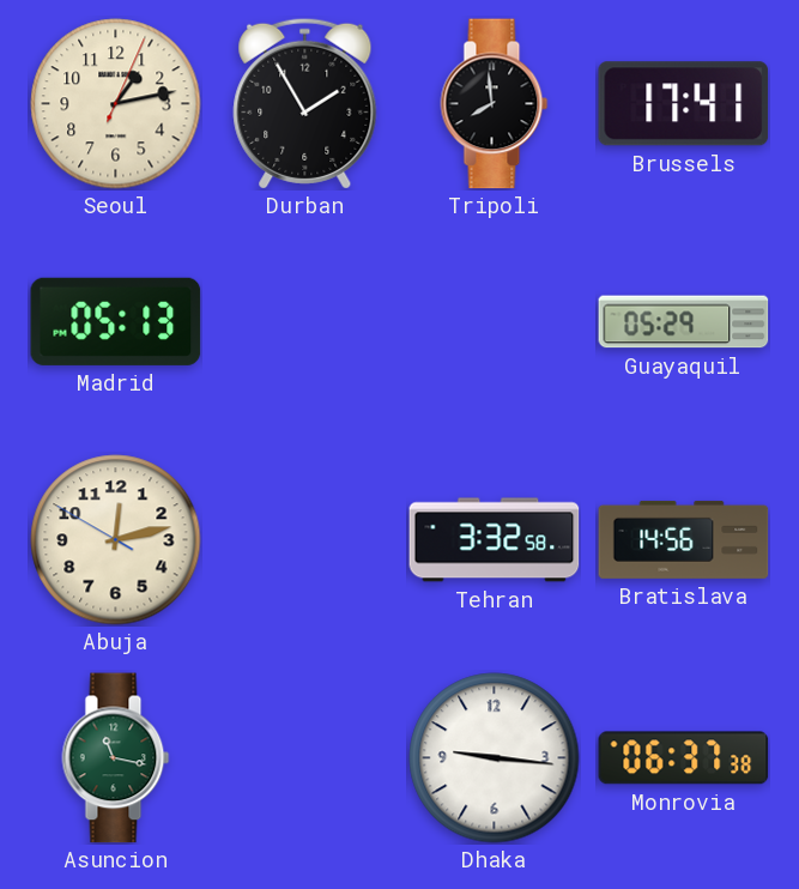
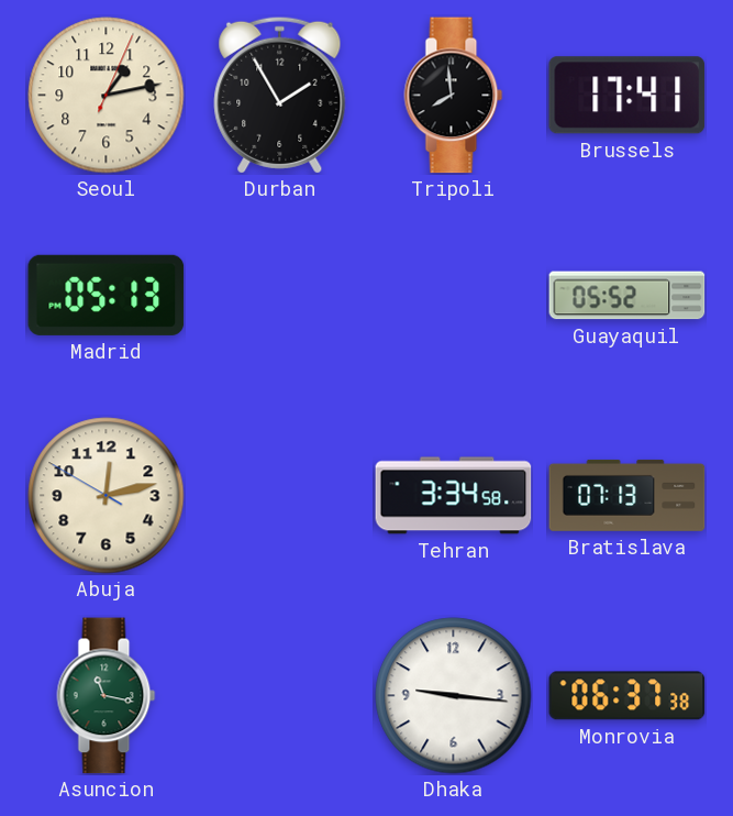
Guayaquil: 05:29 -> 05:52 (628, 296)
Tehran: 3:32 -> 3:34 (454, 496)
Bratislava: 14:56 -> 07:13 (628, 495)
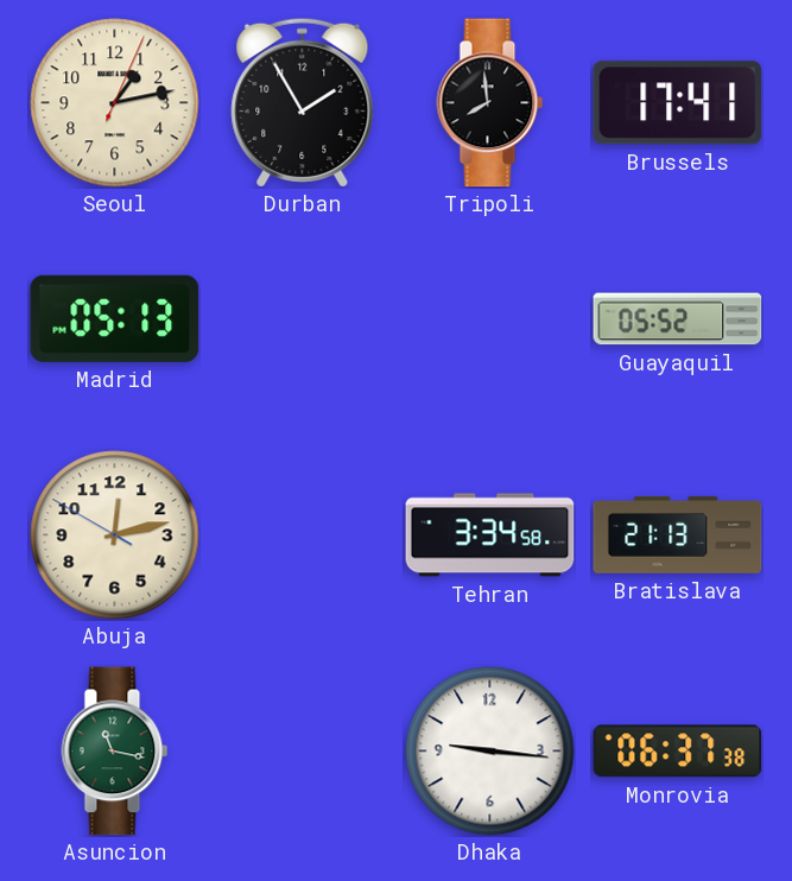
Bratislava: 07:13 -> 21:13 (678, 534)
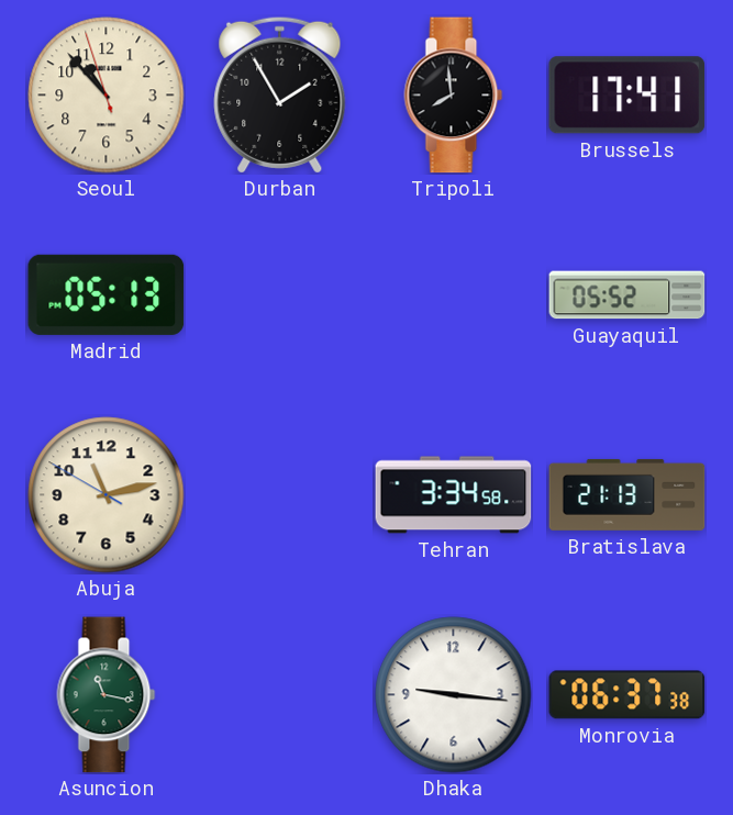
Seoul: 1:13 -> 10:52 (107, 96)
Abuja: 12:12 -> 11:12 (107, 495)
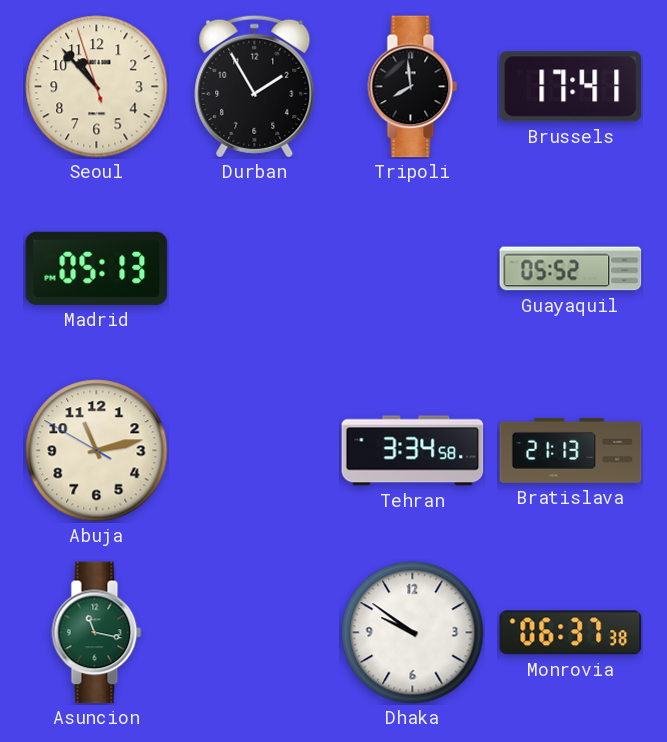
Dhaka: 9:16 -> 9:51 (413, 633)
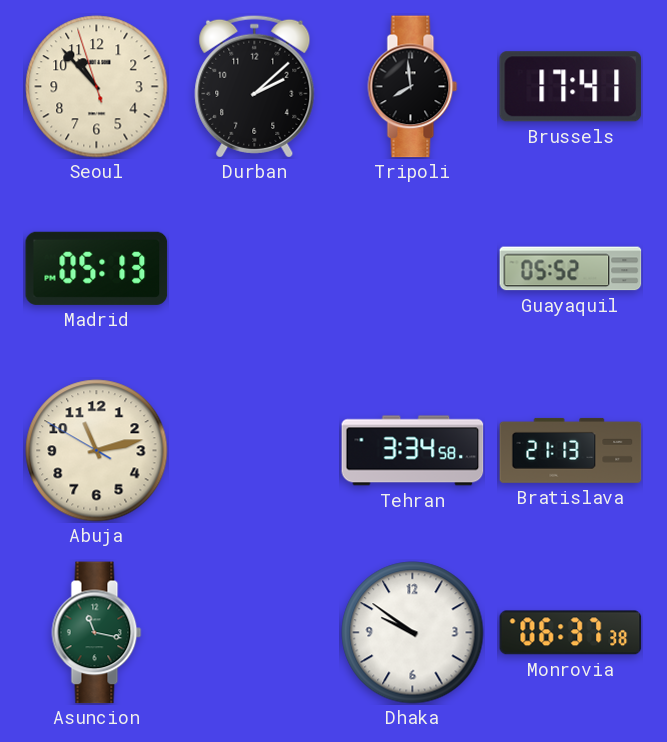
Durban: 1:55 -> 2:08 (255, 86)
